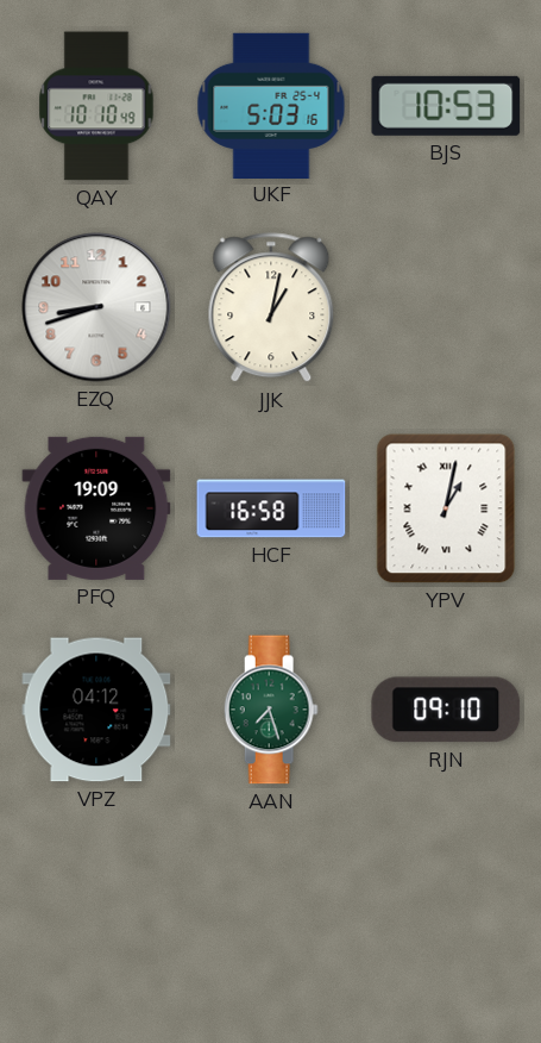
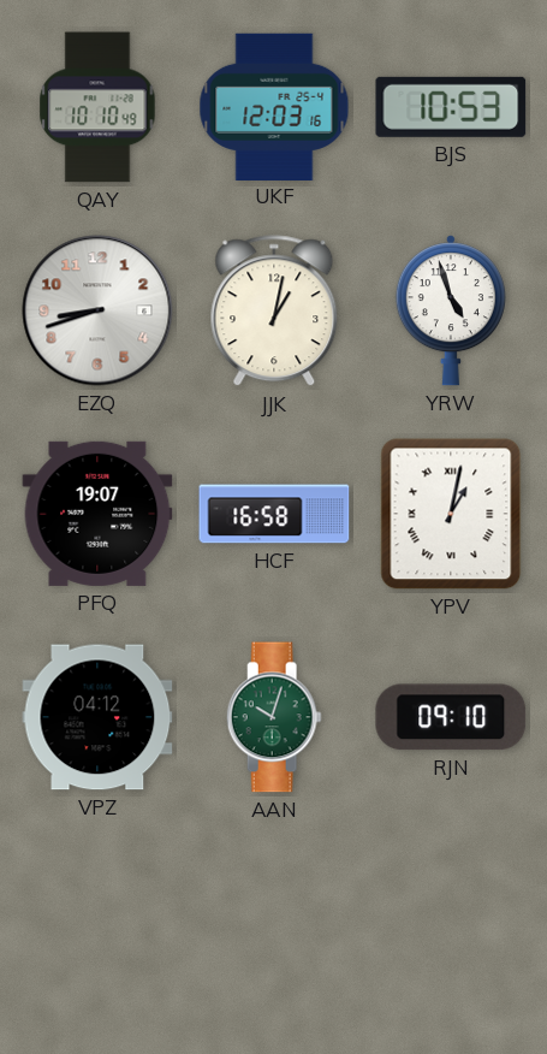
UKF: 5:03 -> 12:03 (274, 106)
YRW: none -> 4:57 (451, 310)
PFQ: 19:09 -> 19:07 (97, 514)
AAN: 7:27 -> 10:03 (274, 717)
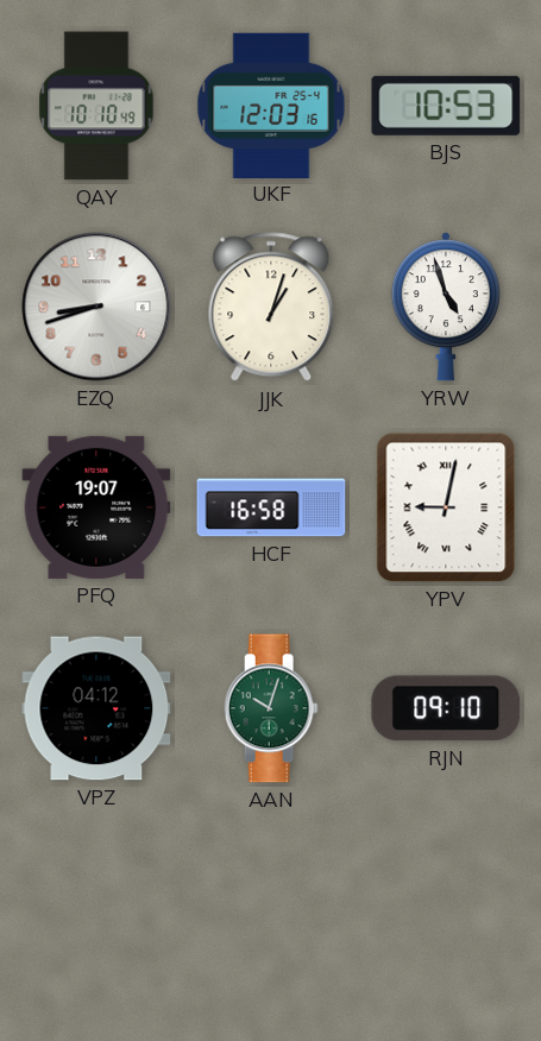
JJK: 1:02 -> 1:03 (271, 308)
YPV: 1:02 -> 9:02 (446, 507)
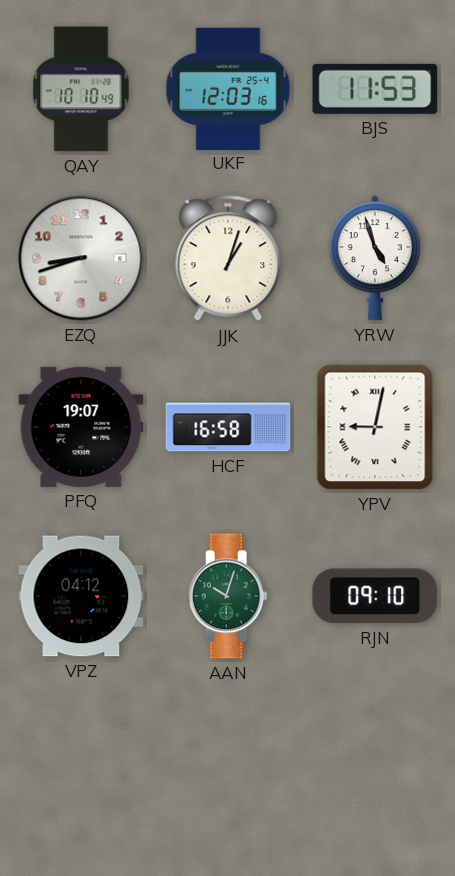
BJS: 10:53 -> 11:53 (375, 89)
